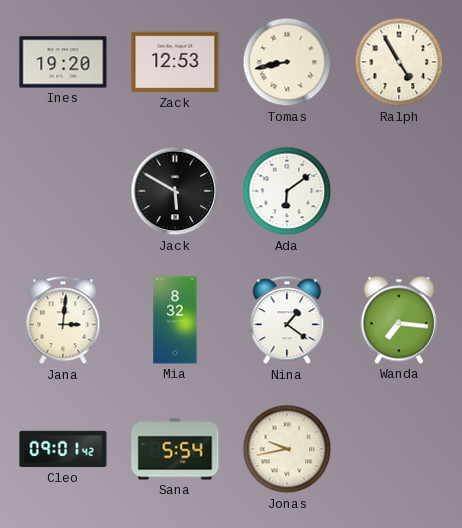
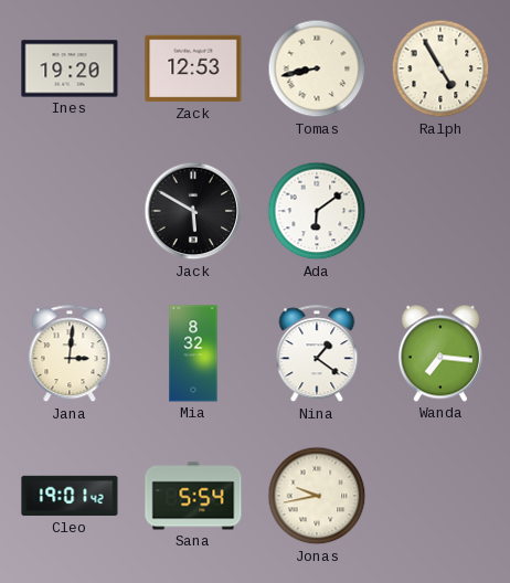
Cleo: 09:01 -> 19:01 (70, 496)
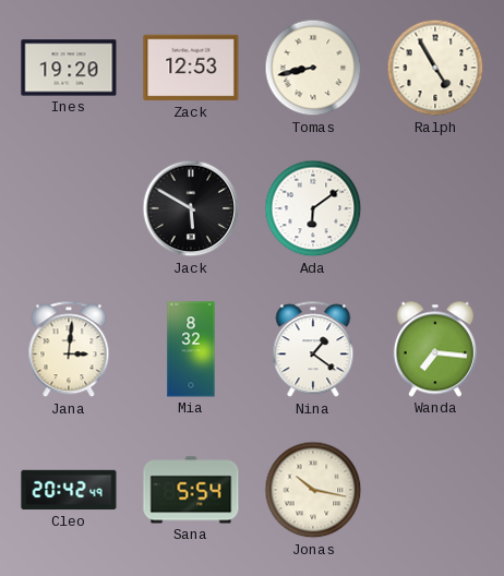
Cleo: 19:01 -> 20:42 (69, 490)
Jonas: 9:43 -> 10:17 (313, 490)
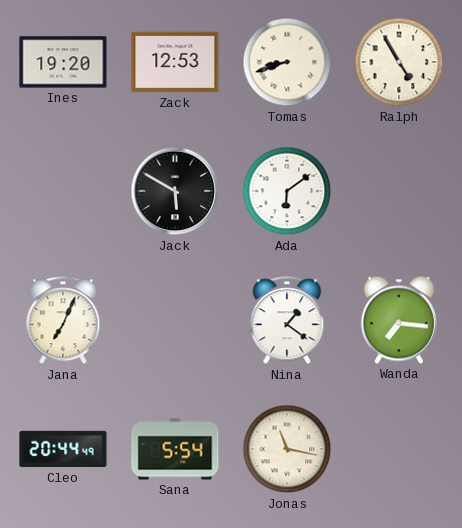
Tomas: 8:43 -> 8:42 (287, 62)
Jana: 3:01 -> 7:04 (63, 321)
Mia: 8:32 -> none (191, 349)
Cleo: 20:42 -> 20:44 (63, 449)
Jonas: 10:17 -> 11:17 (287, 449)
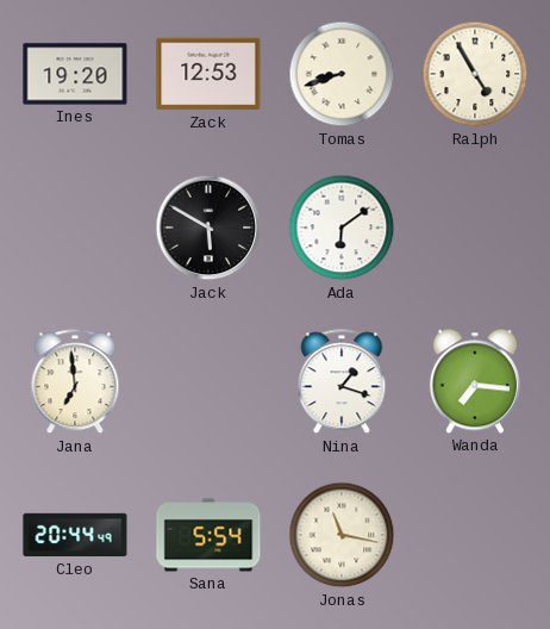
Jana: 7:04 -> 6:59 (75, 382)
Nina: 1:21 -> 1:18 (342, 382)
